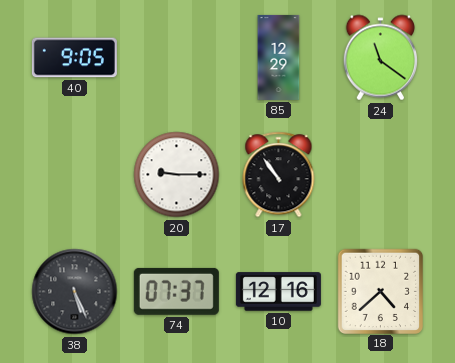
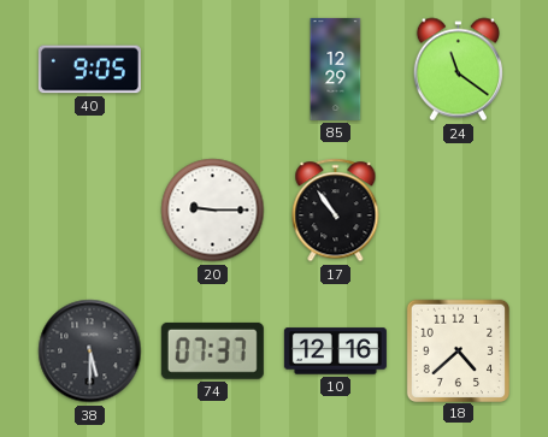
38: 5:26 -> 5:30 (90, 352)
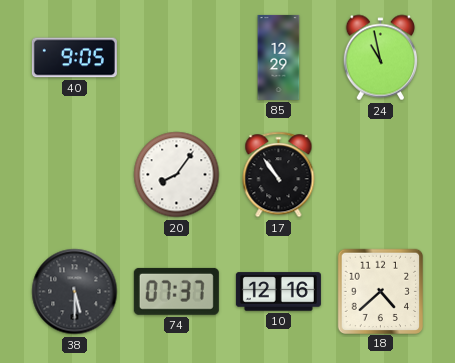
24: 11:21 -> 10:58 (380, 58)
20: 9:15 -> 8:06 (177, 175)
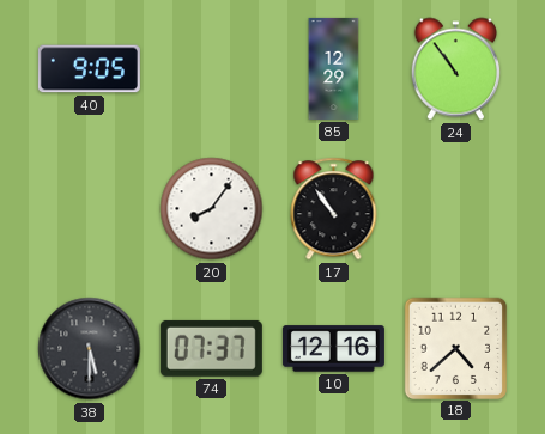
24: 10:58 -> 10:54 (455, 69)
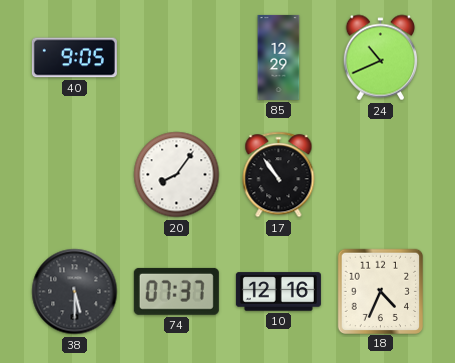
24: 10:54 -> 10:41 (380, 58)
18: 4:38 -> 4:34 (380, 291)
